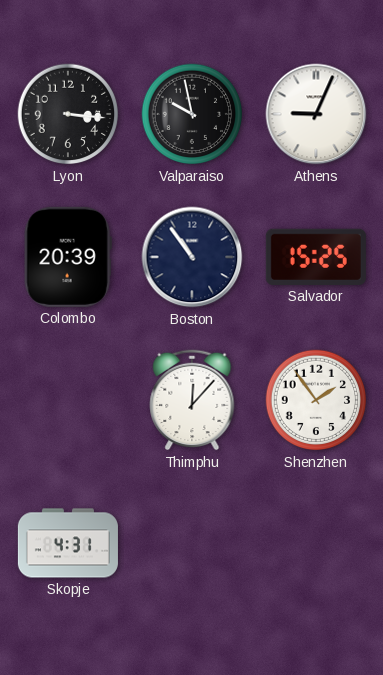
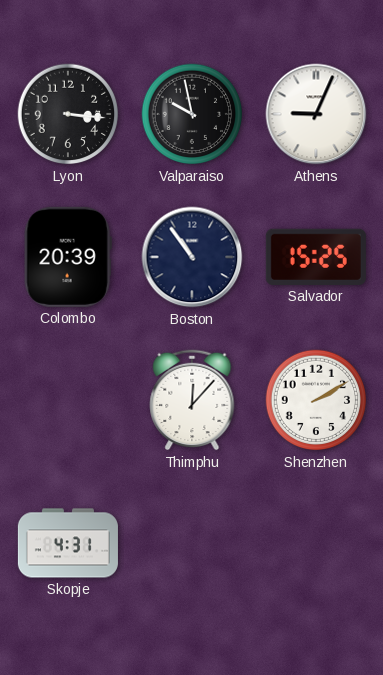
Shenzhen: 1:54 -> 2:10 (316, 400)
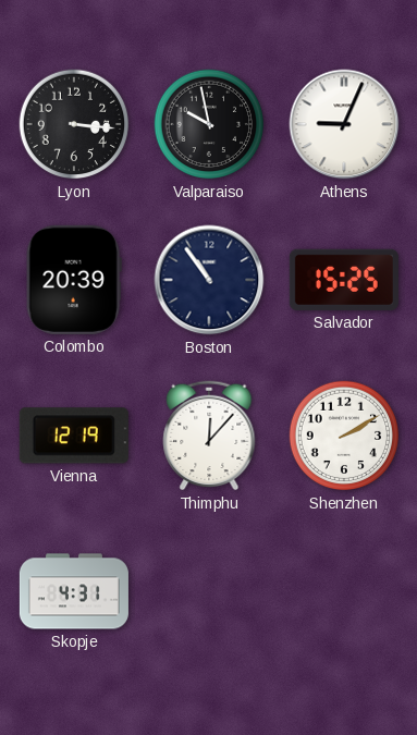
Vienna: none -> 12:19 (74, 436)
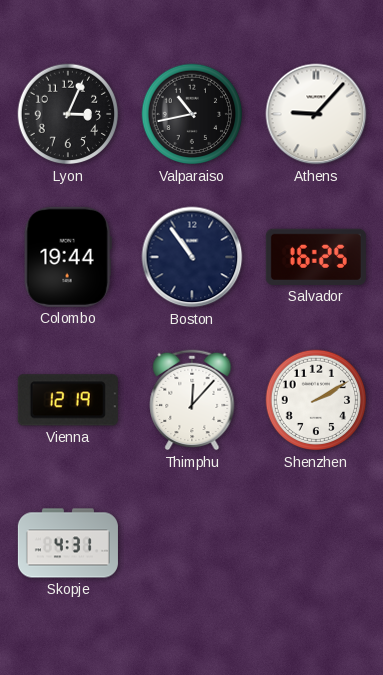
Lyon: 3:16 -> 3:04 (68, 114)
Valparaiso: 9:58 -> 10:43 (192, 114)
Athens: 9:04 -> 9:07 (316, 114)
Colombo: 20:39 -> 19:44 (68, 257)
Salvador: 15:25 -> 16:25 (316, 257)
